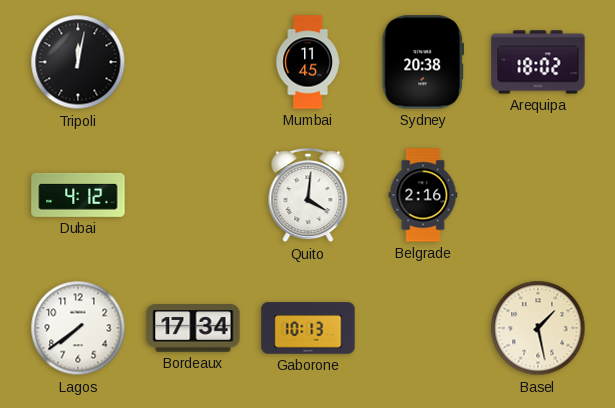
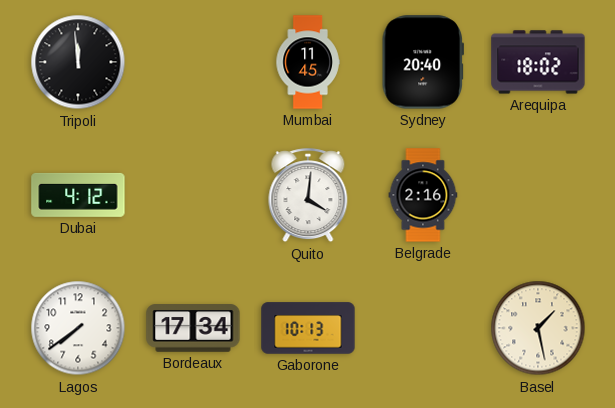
Tripoli: 12:02 -> 11:59 (78, 62)
Sydney: 20:38 -> 20:40 (422, 62)
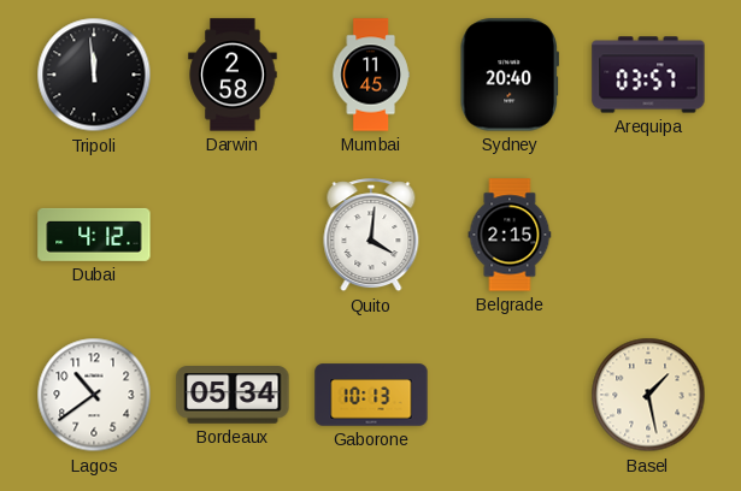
Darwin: none -> 2:58 (233, 75)
Arequipa: 18:02 -> 03:57 (648, 75)
Belgrade: 2:16 -> 2:15 (510, 235)
Lagos: 7:39 -> 10:39 (94, 395)
Bordeaux: 17:34 -> 05:34 (233, 395)
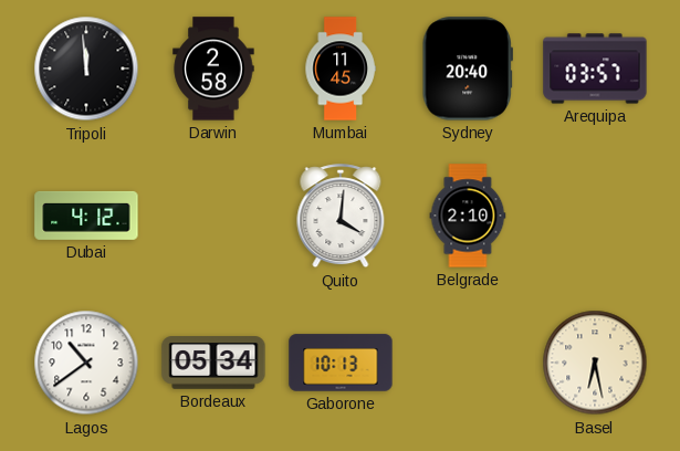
Belgrade: 2:15 -> 2:10 (468, 216)
Basel: 1:28 -> 6:28 (595, 363)
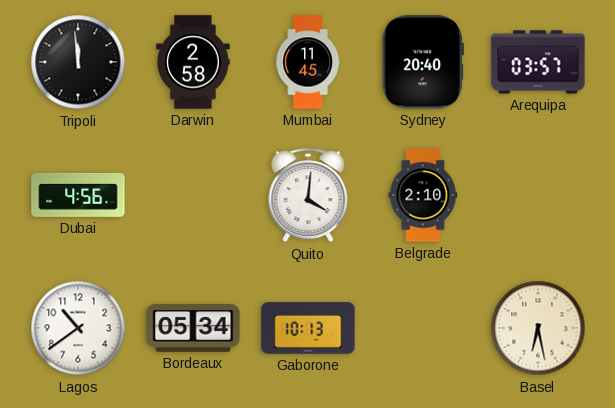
Dubai: 4:12 -> 4:56 (78, 195)
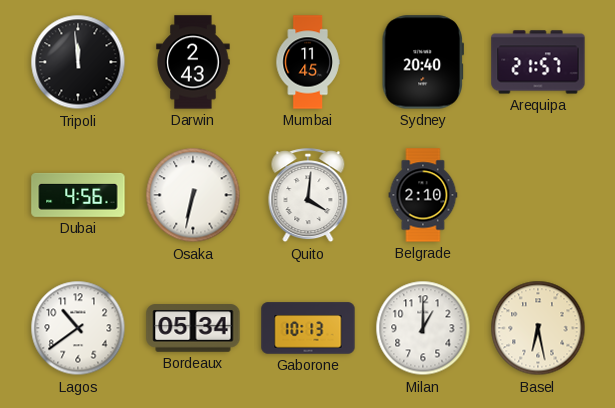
Darwin: 2:58 -> 2:43 (193, 62)
Arequipa: 03:57 -> 21:57 (538, 62)
Osaka: none -> 6:32 (193, 195)
Milan: none -> 1:00 (423, 328)
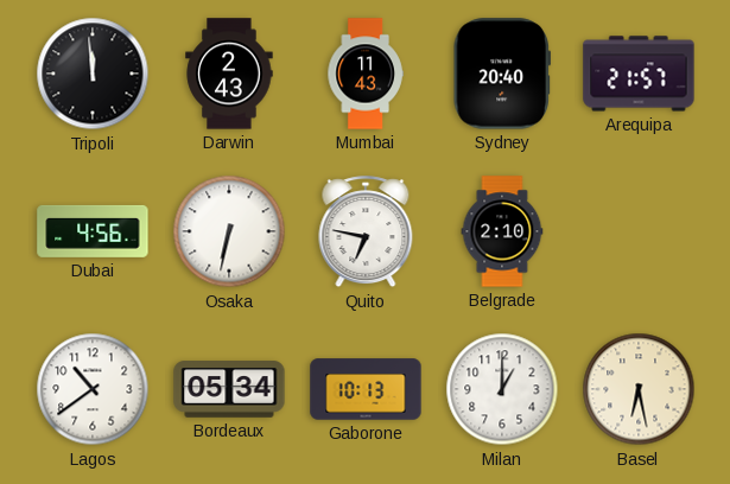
Mumbai: 11:45 -> 11:43 (366, 74)
Quito: 4:01 -> 6:47 (366, 233)
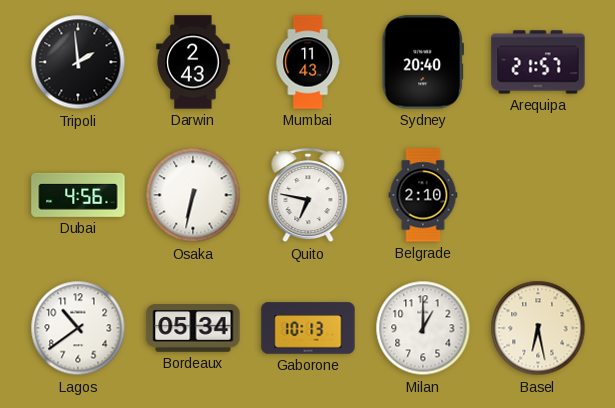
Tripoli: 11:59 -> 1:59 (78, 62)
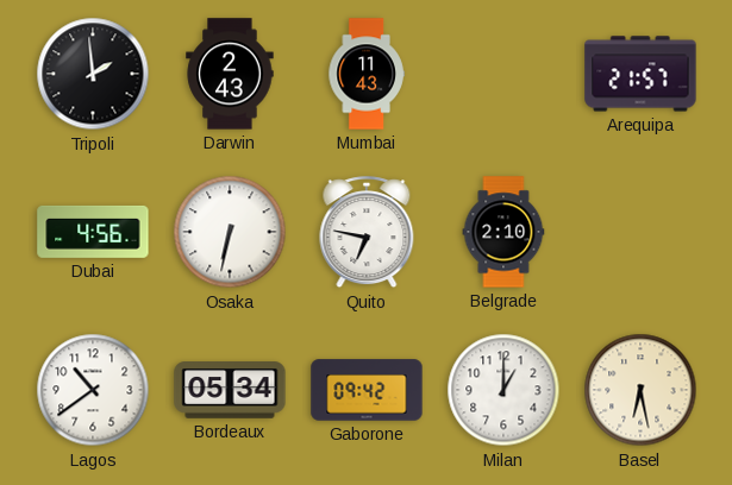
Sydney: 20:40 -> none (422, 62)
Gaborone: 10:13 -> 09:42 (367, 390)
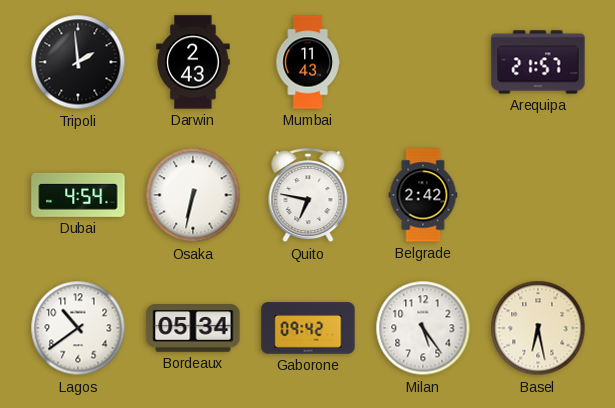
Dubai: 4:56 -> 4:54 (78, 195)
Belgrade: 2:10 -> 2:42 (423, 195)
Milan: 1:00 -> 5:24 (423, 328)
